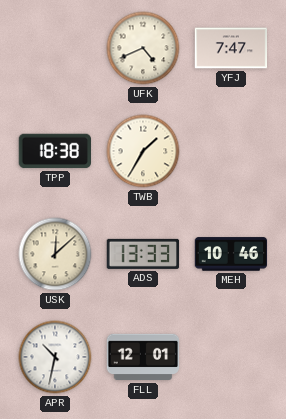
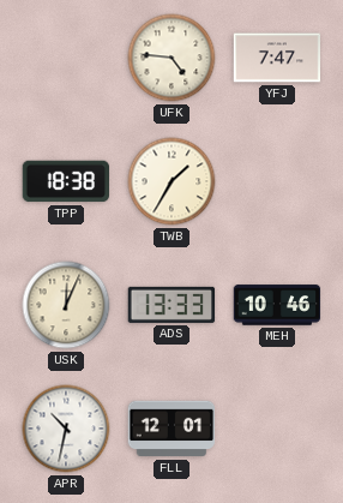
UFK: 4:41 -> 4:46 (171, 58)
USK: 12:08 -> 12:04 (66, 305)
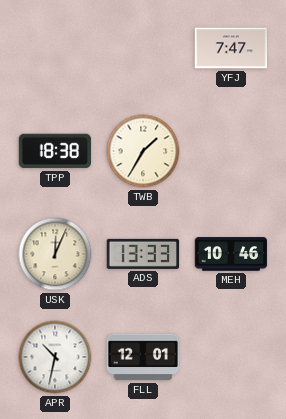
UFK: 4:46 -> none (171, 58)
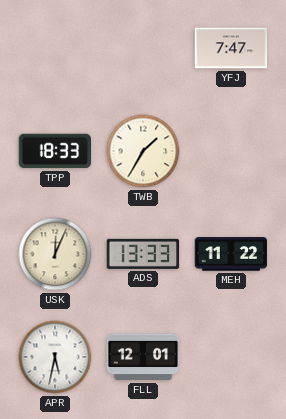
TPP: 18:38 -> 18:33 (55, 151)
MEH: 10:46 -> 11:22 (231, 254)
APR: 10:32 -> 5:32 (55, 357)
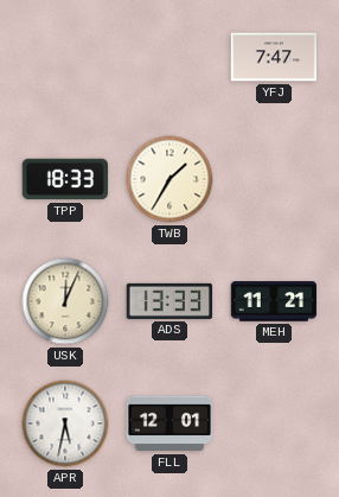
MEH: 11:22 -> 11:21 (274, 301)
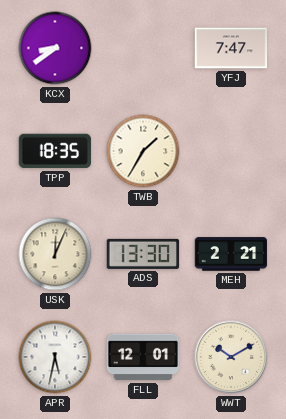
KCX: none -> 8:39 (55, 48)
TPP: 18:33 -> 18:35 (55, 151)
ADS: 13:33 -> 13:30 (143, 254)
MEH: 11:21 -> 2:21 (231, 254)
WWT: none -> 10:10 (231, 357)
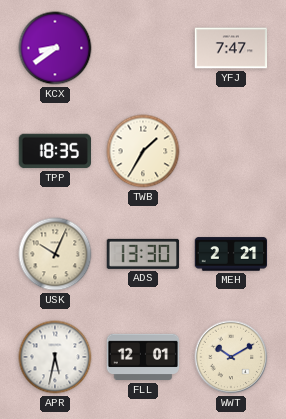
USK: 12:04 -> 10:04 (55, 254)
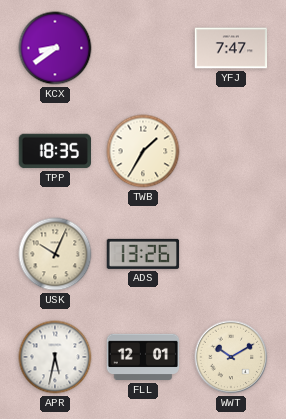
ADS: 13:30 -> 13:26 (143, 254)
MEH: 2:21 -> none (231, 254)
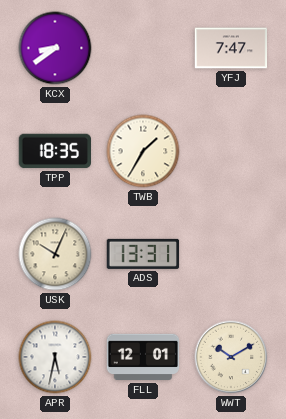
ADS: 13:26 -> 13:31 (143, 254)
